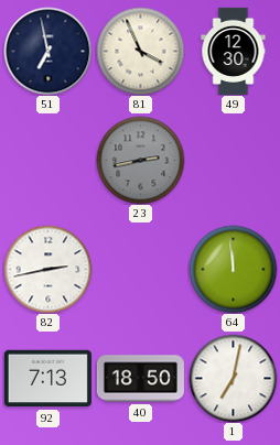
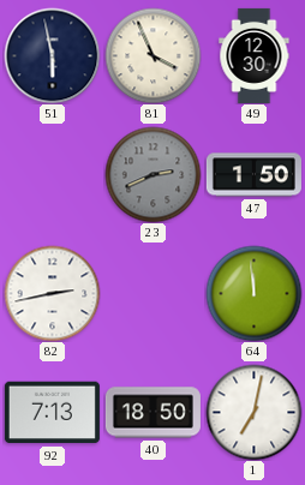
51: 6:58 -> 5:58 (52, 55)
23: 2:43 -> 2:41 (152, 174)
47: none -> 1:50 (253, 175)
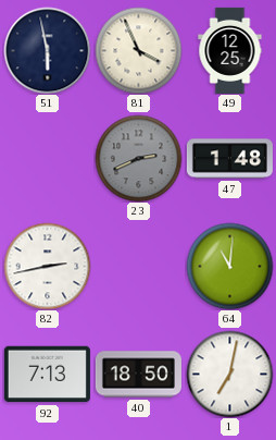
49: 12:30 -> 12:25 (230, 50)
47: 1:50 -> 1:48 (229, 159)
64: 11:59 -> 11:01 (229, 266)
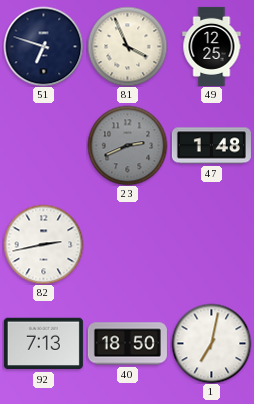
51: 5:58 -> 6:48 (43, 46)
64: 11:01 -> none (229, 266)
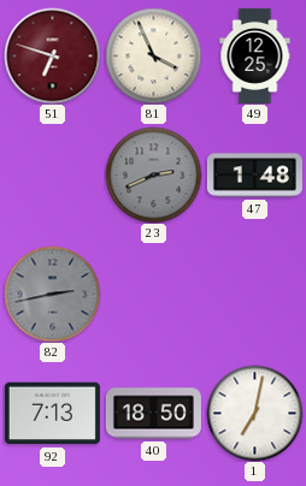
51 dial: navy -> burgundy (52, 55)
82 dial: white -> grey (52, 294)
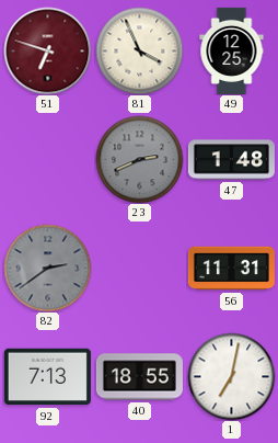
82: 2:43 -> 2:39 (47, 268)
56: none -> 11:31 (231, 269)
40: 18:50 -> 18:55 (139, 377)
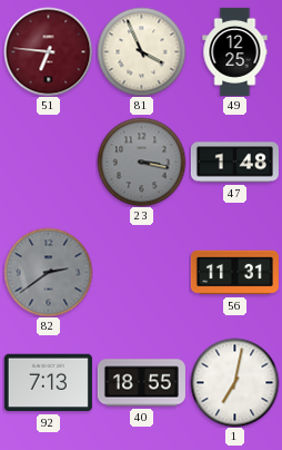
51: 6:48 -> 6:46 (48, 51)
23: 2:41 -> 3:17 (141, 162)
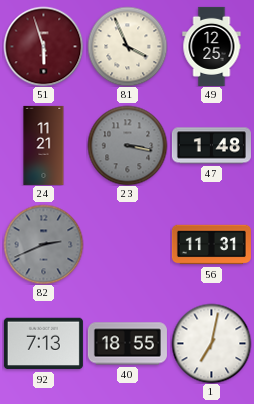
51: 6:46 -> 5:57 (43, 46)
24: none -> 11:21 (44, 145)
82: 2:39 -> 2:41 (43, 244)
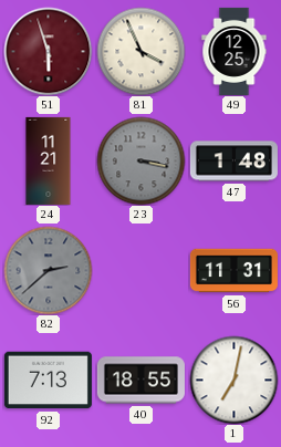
82: 2:41 -> 2:38 (48, 270)
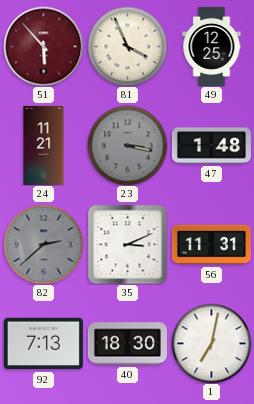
51: 5:57 -> 5:53 (43, 46)
35: none -> 3:11 (127, 244)
40: 18:55 -> 18:30 (127, 344)
